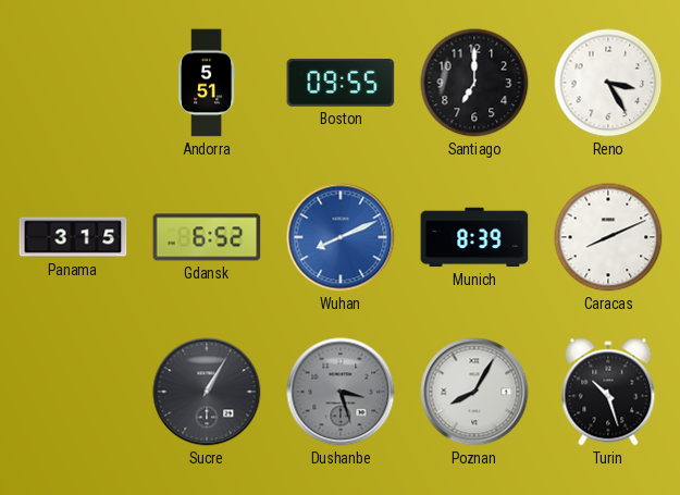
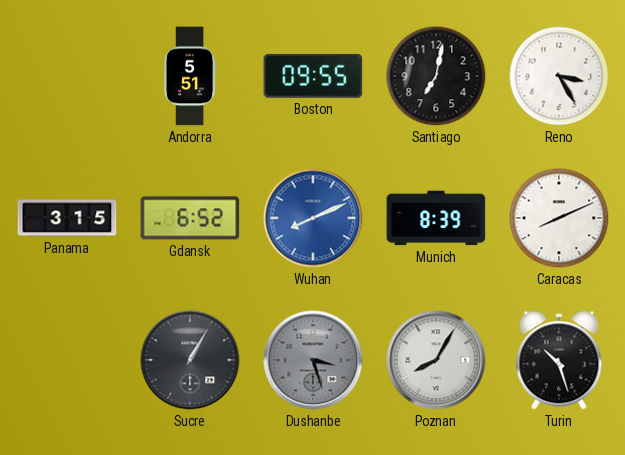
Santiago: 7:00 -> 7:02 (436, 76)
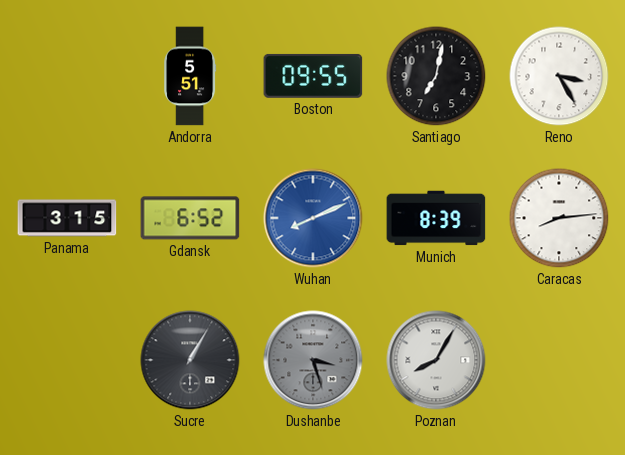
Caracas: 8:11 -> 8:14 (559, 218)
Turin: 10:27 -> none (559, 360)
